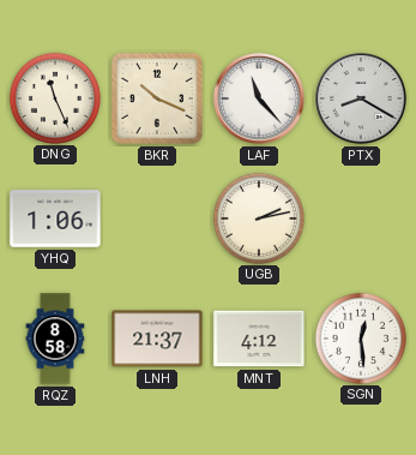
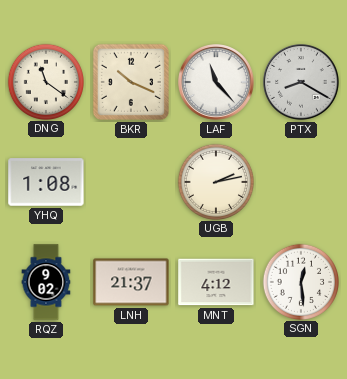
DNG: 11:26 -> 11:21 (45, 81)
YHQ: 1:06 -> 1:08 (46, 182)
RQZ: 8:58 -> 9:02 (46, 282)
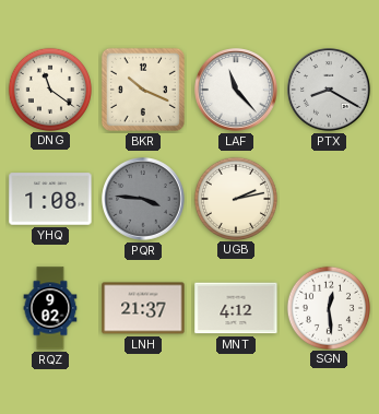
PQR: none -> 3:46 (144, 200)
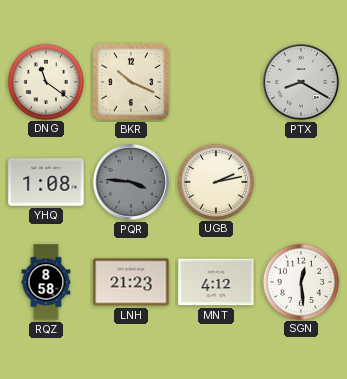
LAF: 11:23 -> none (237, 91)
RQZ: 9:02 -> 8:58 (46, 282)
LNH: 21:37 -> 21:23 (131, 282)
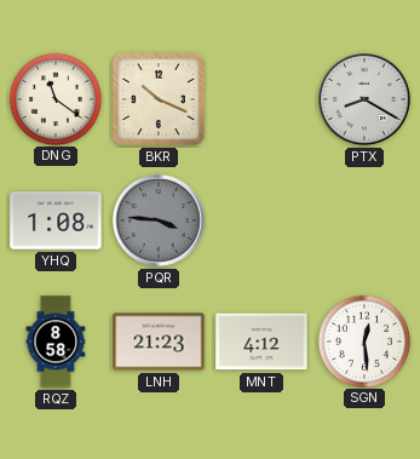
UGB: 2:13 -> none (215, 181)
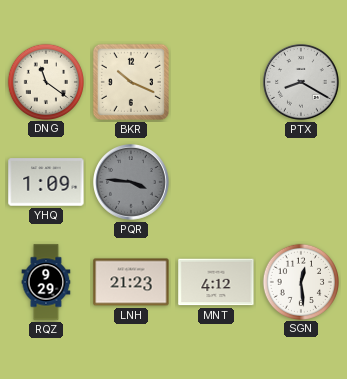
YHQ: 1:08 -> 1:09 (46, 182)
RQZ: 8:58 -> 9:29 (46, 282)
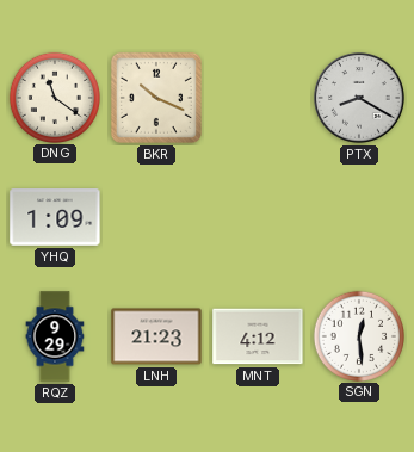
PQR: 3:46 -> none (132, 183)
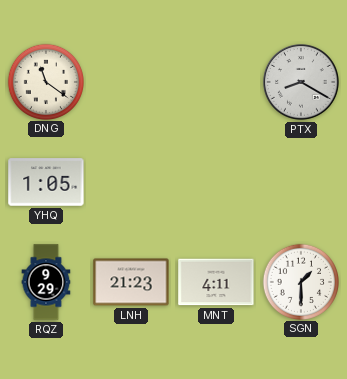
BKR: 10:19 -> none (156, 98)
YHQ: 1:09 -> 1:05 (46, 182)
MNT: 4:12 -> 4:11 (216, 282)
SGN: 12:29 -> 1:30 (300, 281)
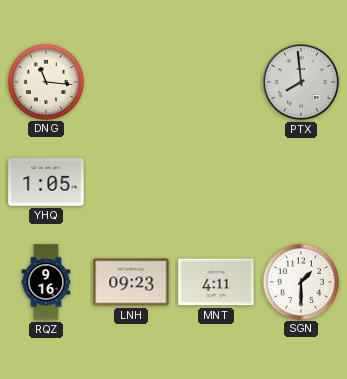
DNG: 11:21 -> 11:16 (45, 81)
PTX: 8:20 -> 7:59 (302, 83)
RQZ: 9:29 -> 9:16 (46, 282)
LNH: 21:23 -> 09:23 (131, 282)
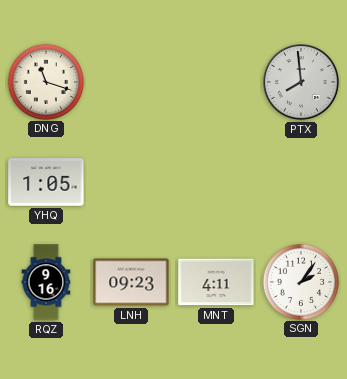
DNG: 11:16 -> 11:18 (45, 81)
SGN: 1:30 -> 2:06 (300, 281)
